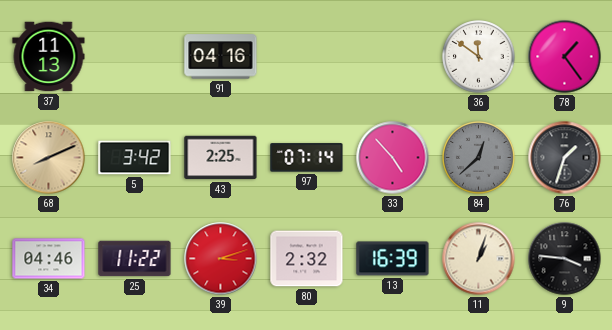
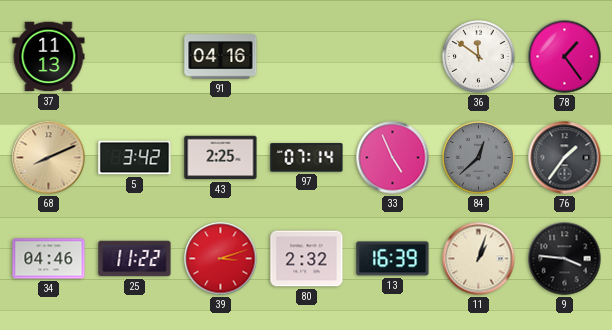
33: 4:53 -> 4:56 (393, 158)
76: 1:33 -> 1:36 (565, 158)
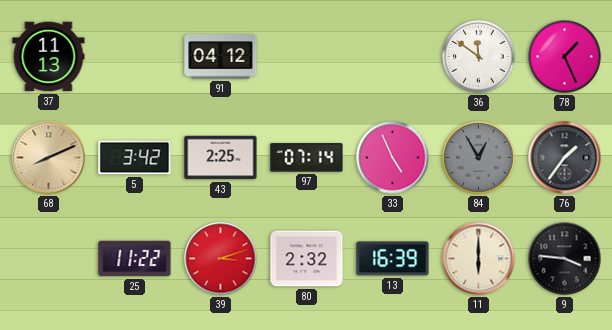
91: 04:16 -> 04:12 (221, 57)
78: 1:24 -> 1:26 (565, 57)
84: 12:38 -> 12:55 (479, 158)
34: 04:46 -> none (49, 259)
11: 1:03 -> 6:00 (479, 259)
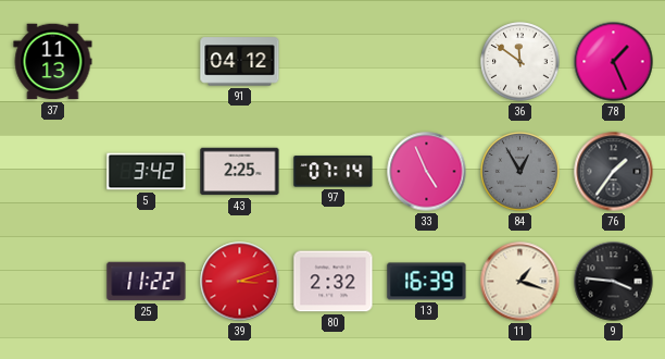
68: 8:11 -> none (49, 158)
11: 6:00 -> 1:18 (520, 282)
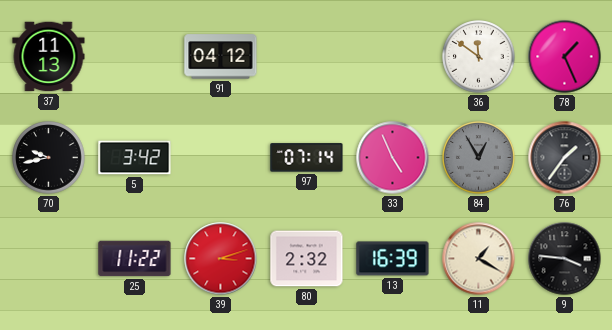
70: none -> 9:43 (49, 158)
43: 2:25 -> none (240, 172)
11: 1:18 -> 1:20 (479, 259)
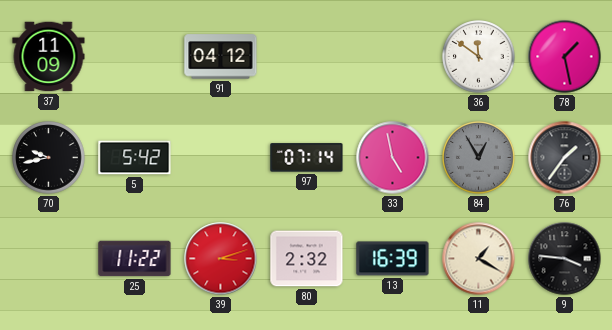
37: 11:13 -> 11:09 (49, 57)
78: 1:26 -> 1:28 (565, 57)
5: 3:42 -> 5:42 (135, 158)
33: 4:56 -> 4:58 (393, 158)
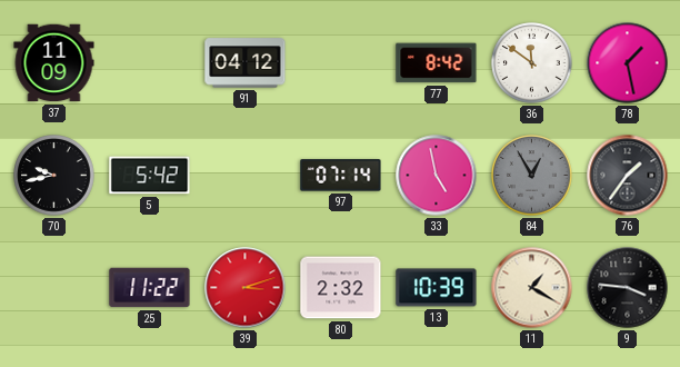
77: none -> 8:42 (437, 63)
13: 16:39 -> 10:39 (437, 288)
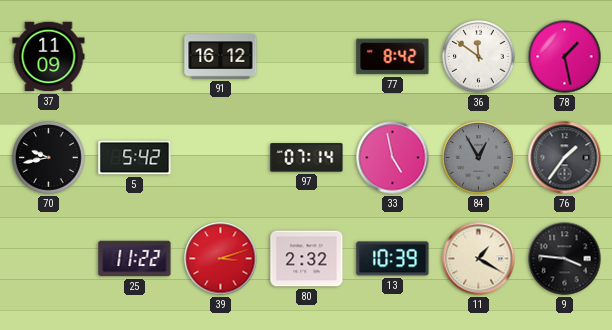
91: 04:12 -> 16:12 (221, 57)
